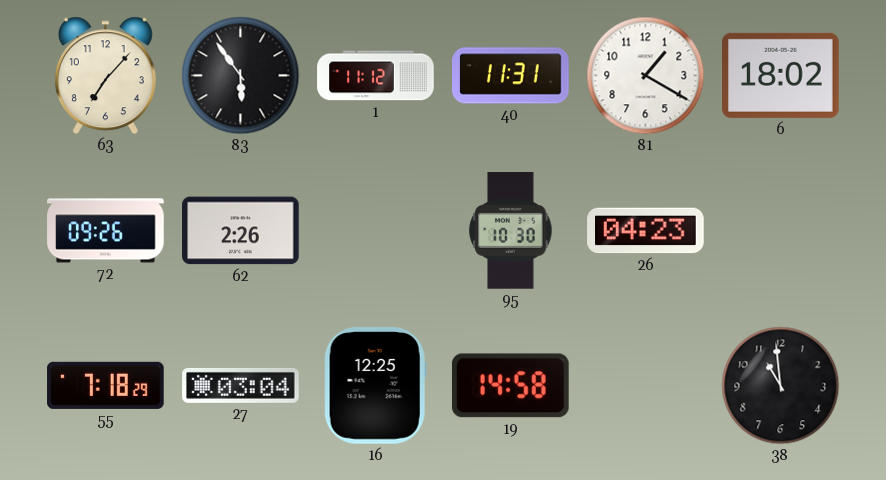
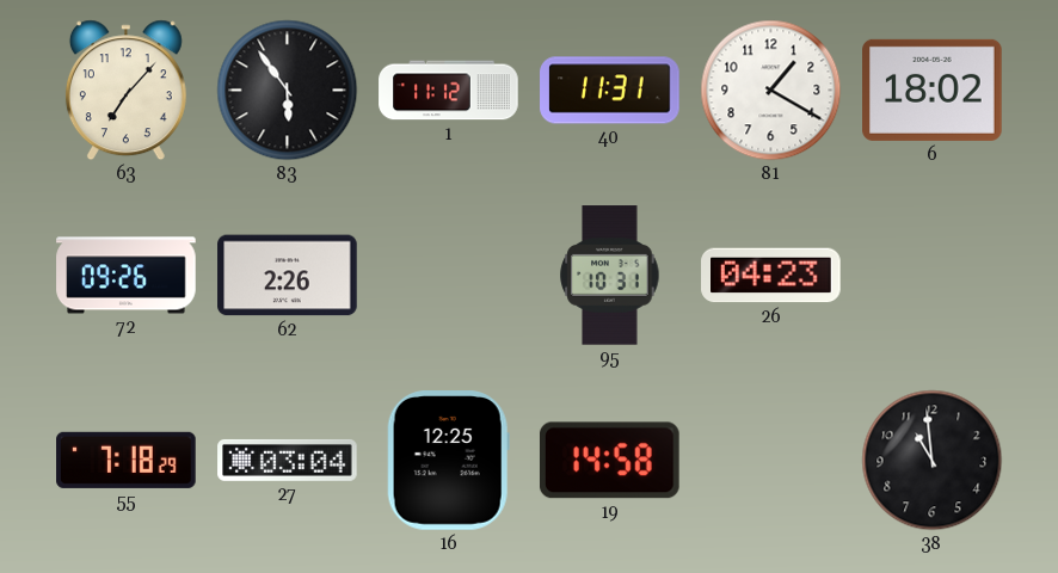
95: 10:30 -> 10:31 (610, 276)
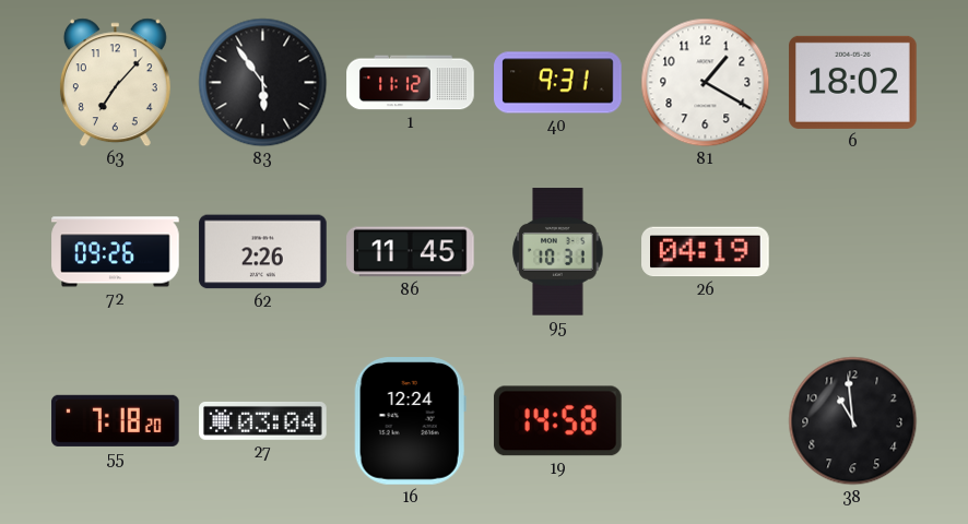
40: 11:31 -> 9:31 (558, 83)
86: none -> 11:45 (411, 252)
26: 04:23 -> 04:19 (706, 252)
55: 7:18:29 -> 7:18:20 (116, 420)
16: 12:25 -> 12:24 (410, 421)
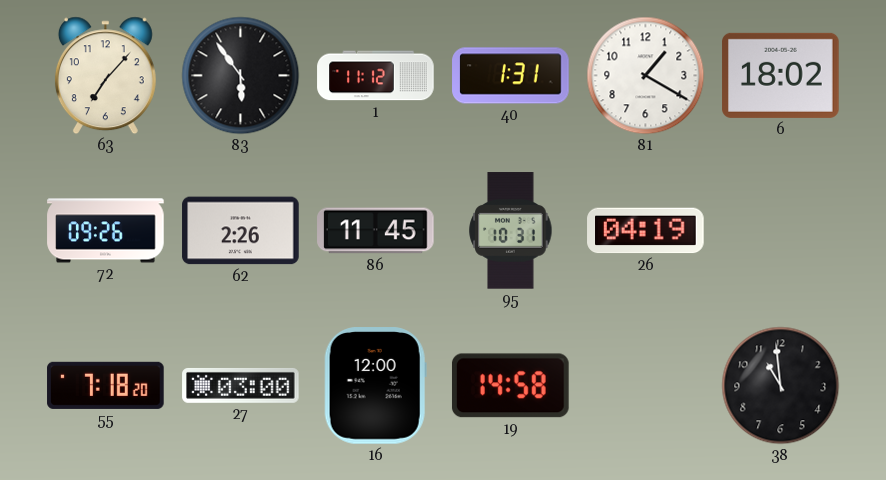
40: 9:31 -> 1:31 (511, 76)
27: 03:04 -> 03:00 (241, 385)
16: 12:24 -> 12:00 (375, 386)
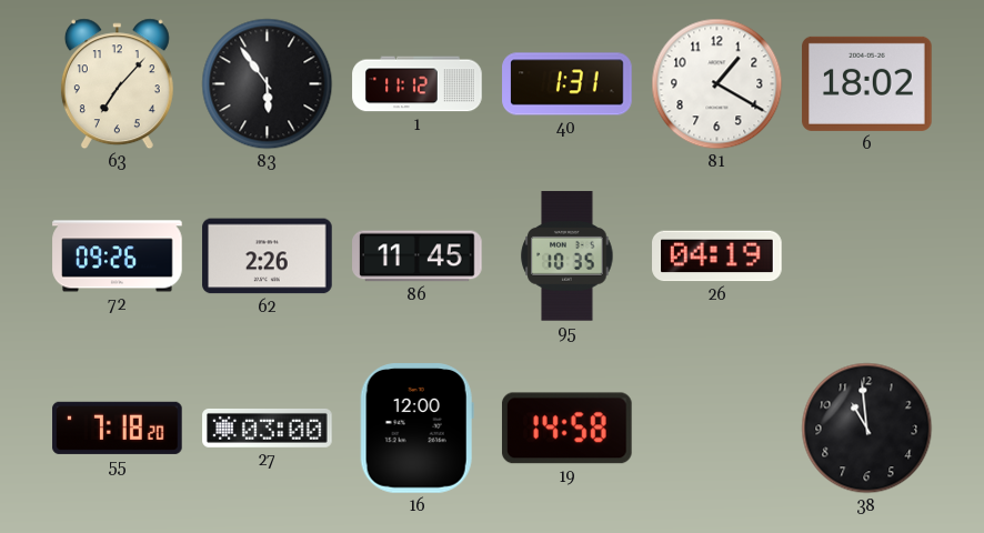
95: 10:31 -> 10:35 (568, 257)
